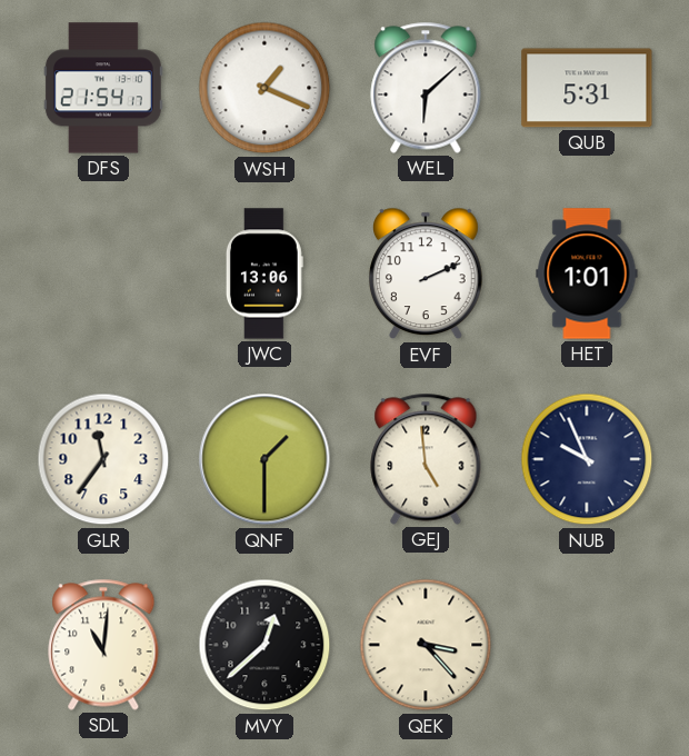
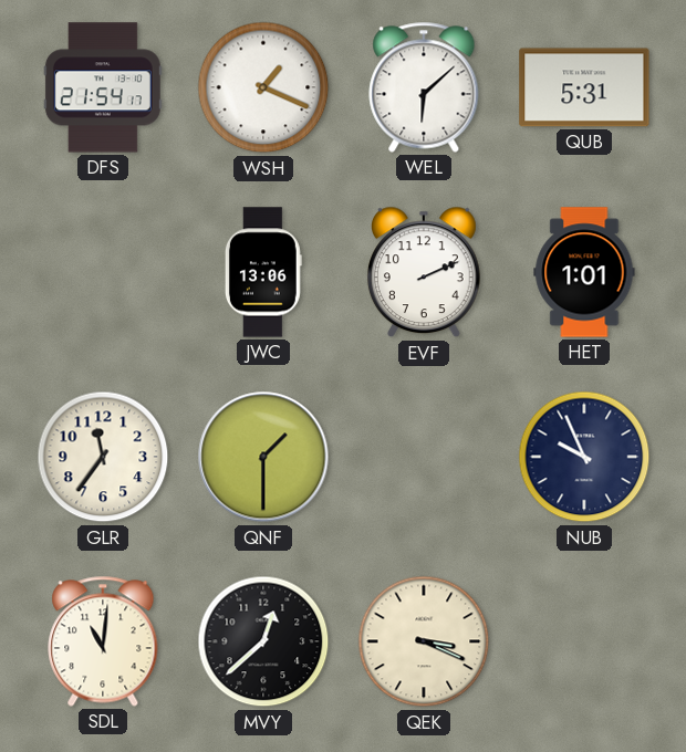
GEJ: 4:59 -> none (426, 459)
QEK: 3:23 -> 3:19 (424, 641)
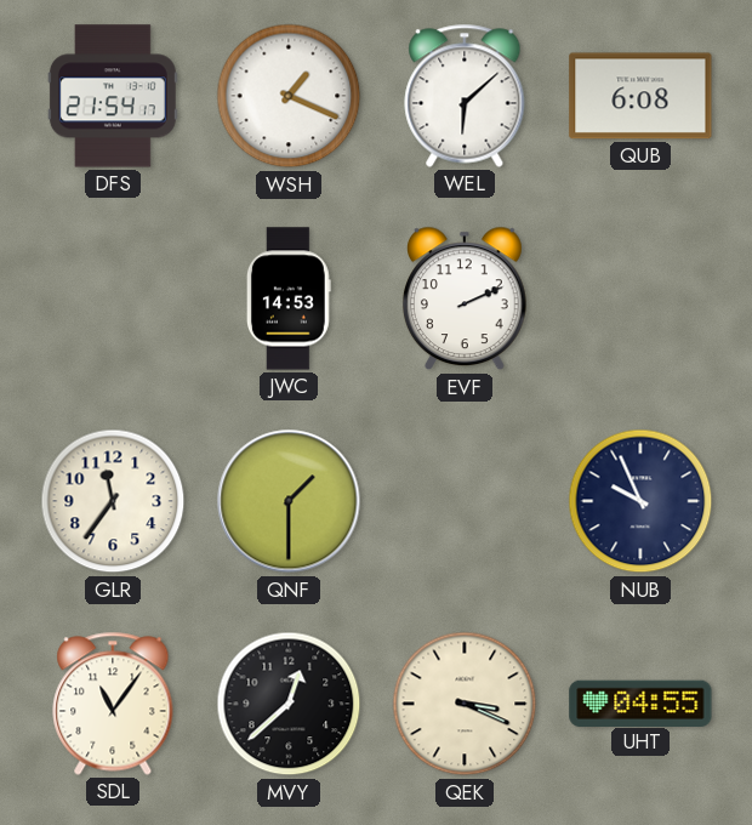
QUB: 5:31 -> 6:08 (640, 96)
JWC: 13:06 -> 14:53 (289, 298)
HET: 1:01 -> none (584, 272)
SDL: 11:01 -> 11:06 (113, 704)
UHT: none -> 04:55 (640, 702)
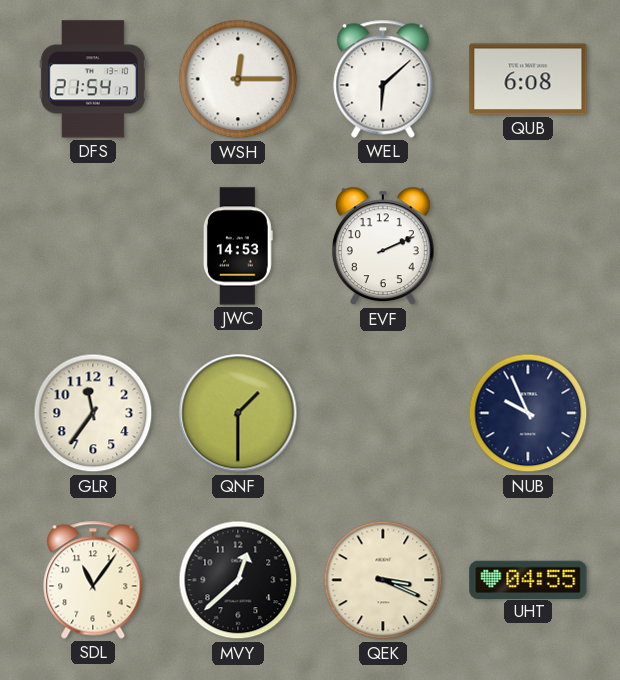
WSH: 1:19 -> 12:15 (238, 79)
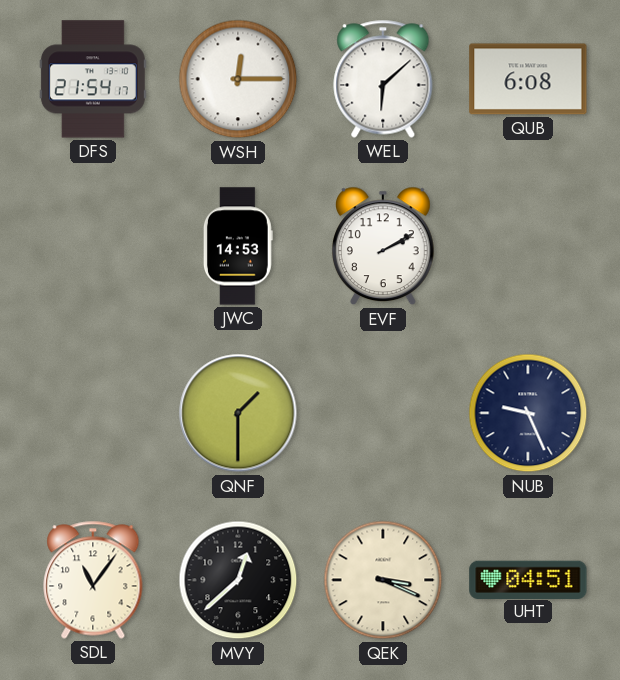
EVF: 2:11 -> 2:10 (383, 246)
GLR: 11:36 -> none (93, 413)
NUB: 9:56 -> 9:26 (528, 413)
UHT: 04:55 -> 04:51 (528, 579)
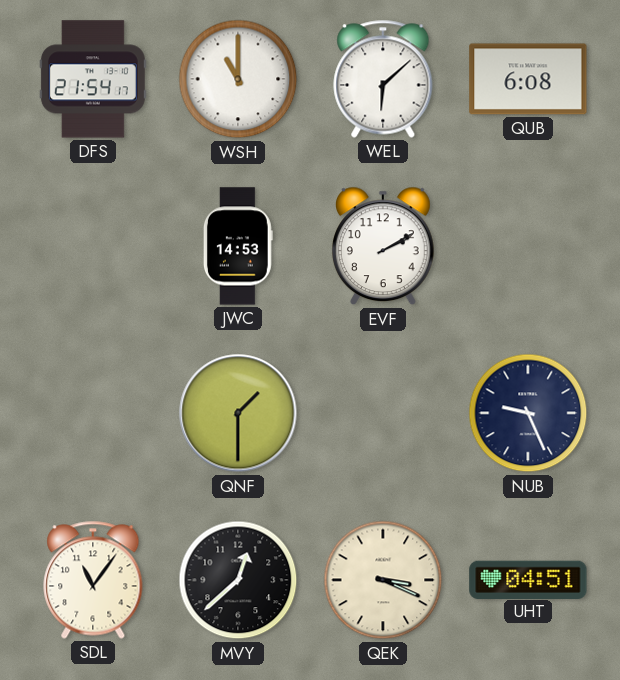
WSH: 12:15 -> 11:00 (238, 79)
